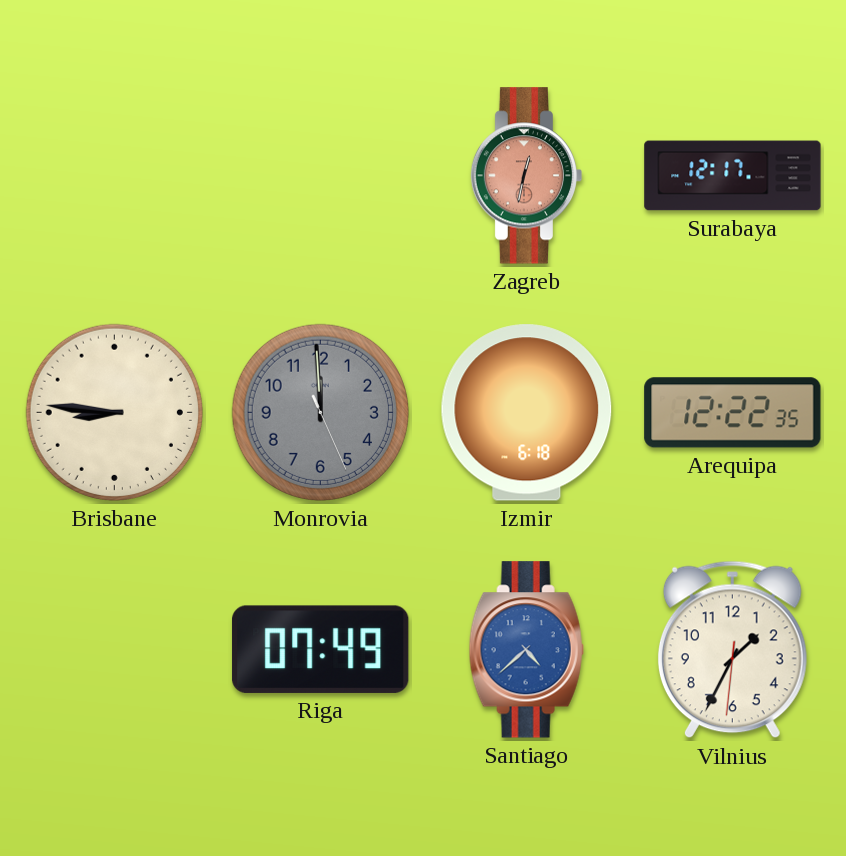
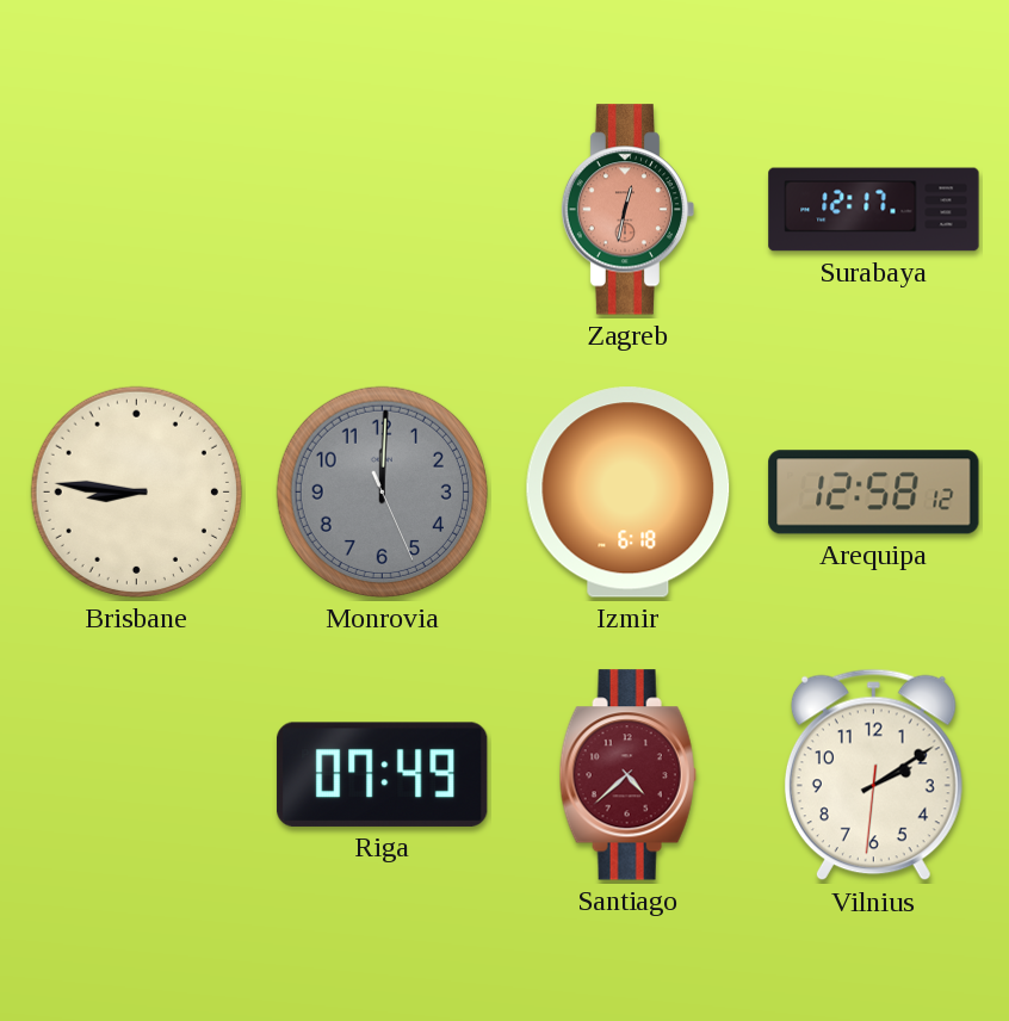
Monrovia: 11:59 -> 12:00 (382, 491)
Arequipa: 12:22 -> 12:58 (874, 493)
Santiago dial: blue -> burgundy (627, 775)
Vilnius: 1:34 -> 2:09 (873, 775)
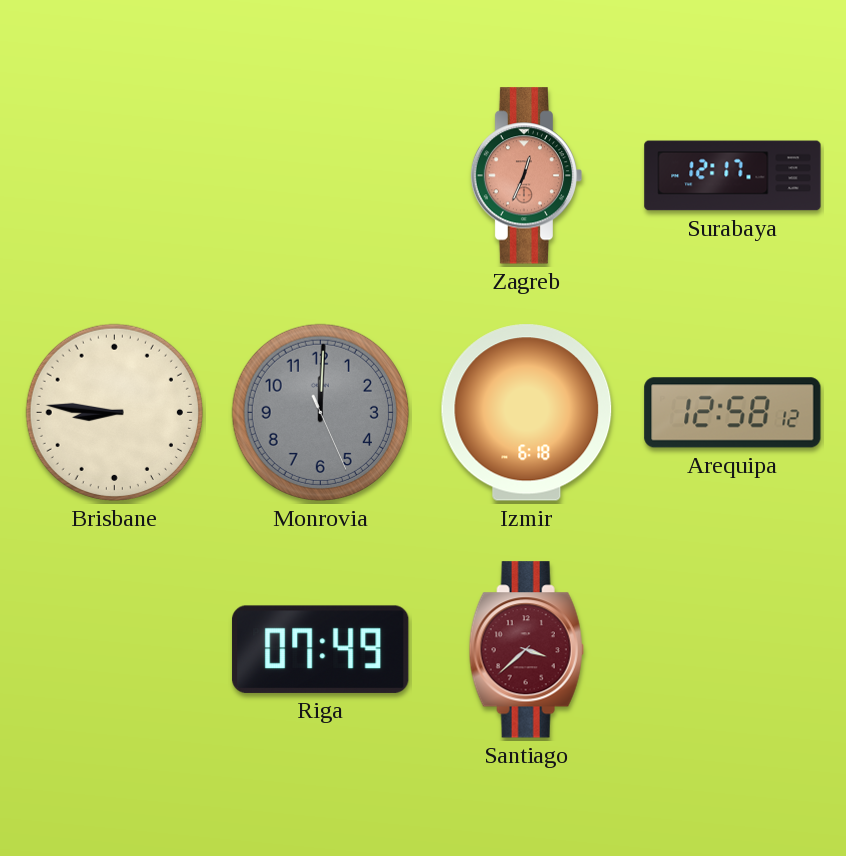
Zagreb: 12:32 -> 12:34 (527, 176)
Santiago: 4:38 -> 3:38 (526, 650)
Vilnius: 2:09 -> none (873, 775)
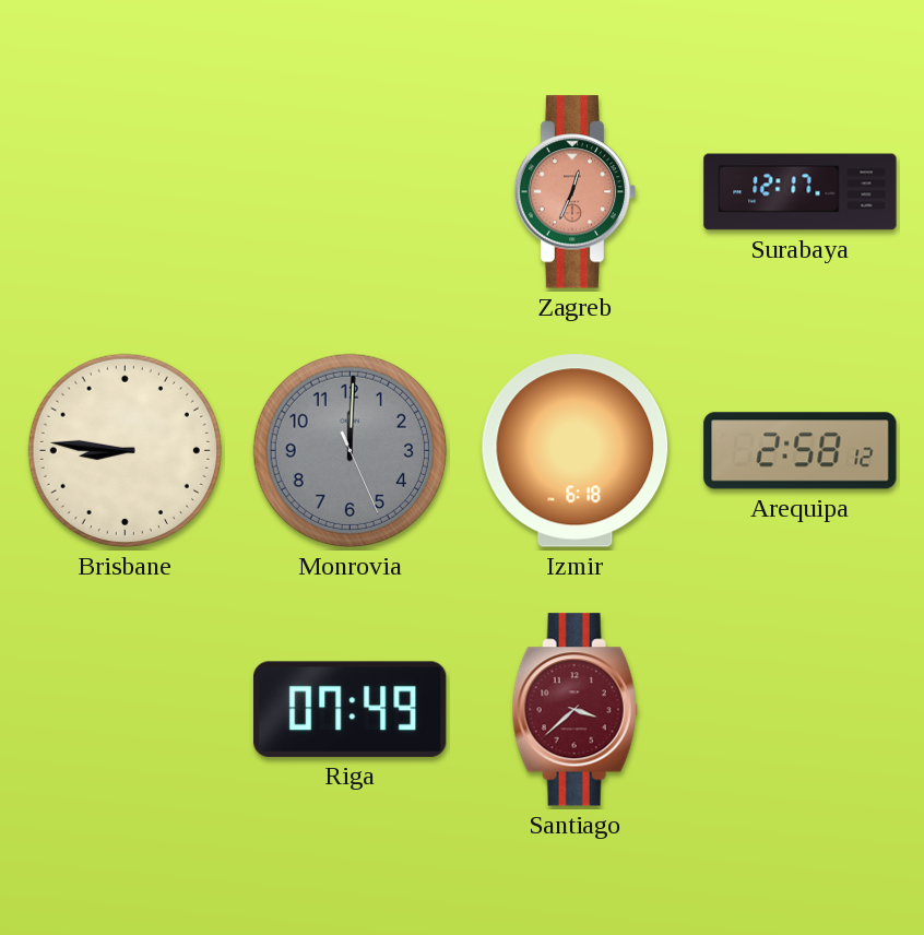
Arequipa: 12:58 -> 2:58 (801, 451)
